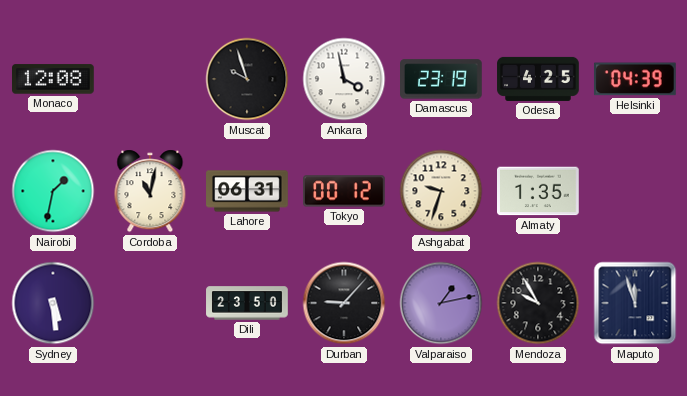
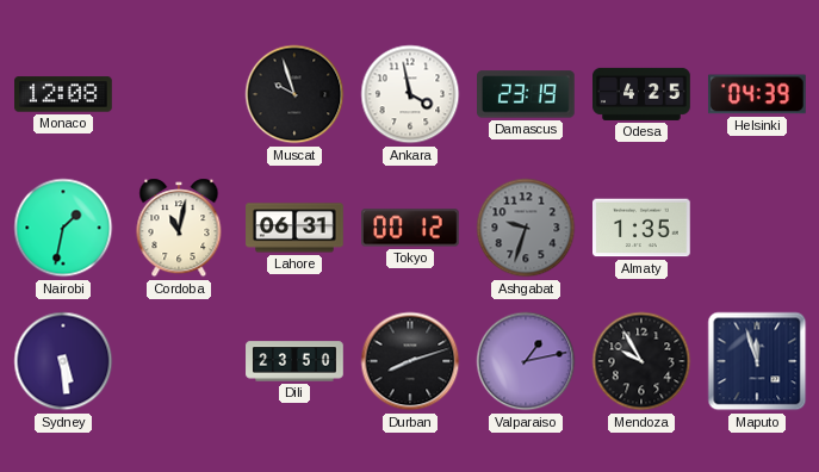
Ashgabat dial: cream -> grey (526, 228)
Durban: 9:07 -> 8:12 (410, 361)
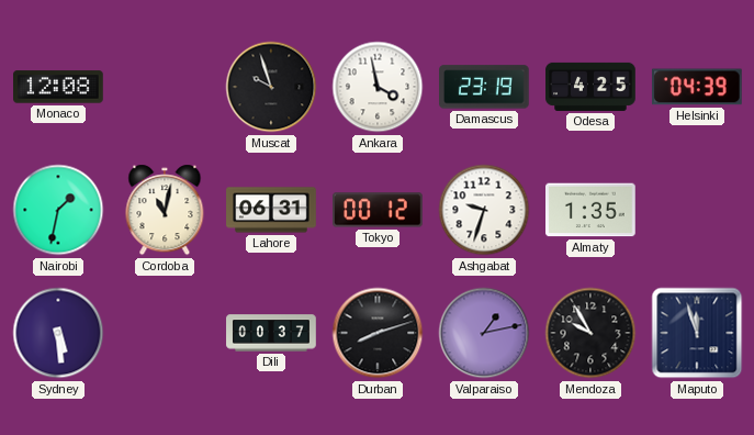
Ashgabat dial: grey -> white (484, 210)
Dili: 23:50 -> 00:37 (271, 333)
